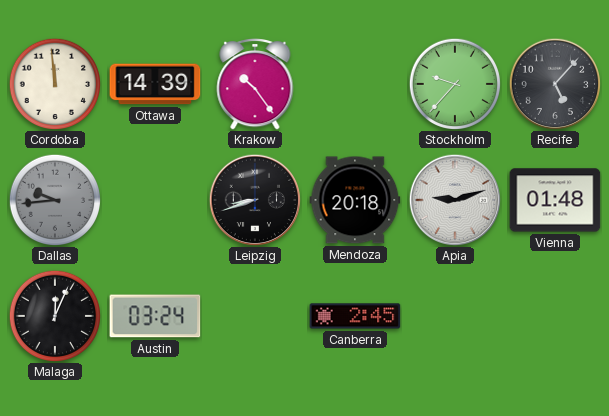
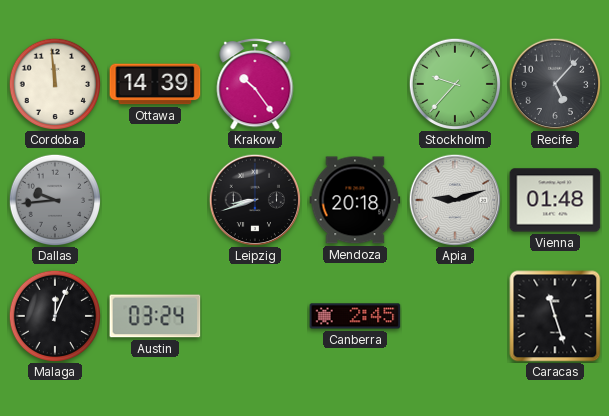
Caracas: none -> 11:27 (555, 316)
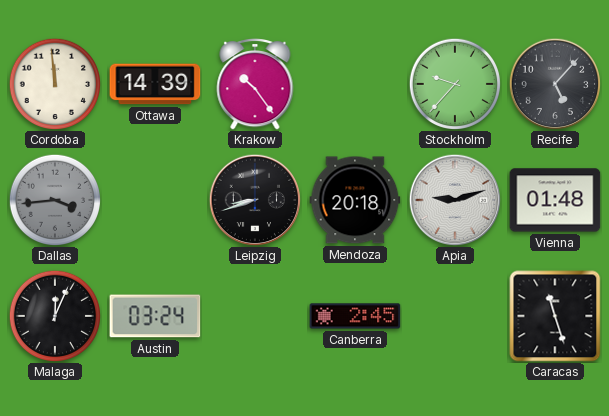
Dallas: 9:44 -> 3:44 (54, 199)
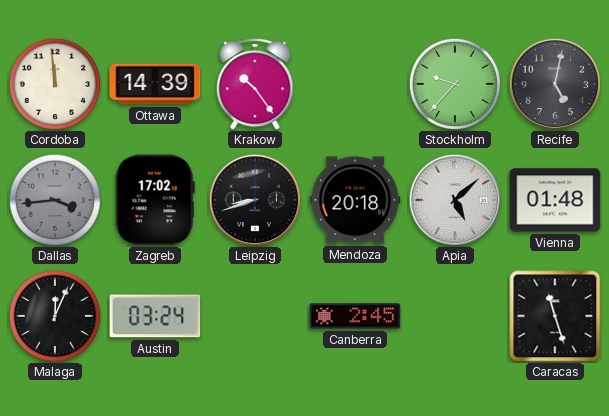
Recife: 5:07 -> 5:02 (555, 84)
Zagreb: none -> 17:02 (155, 200)
Apia: 9:12 -> 5:08 (455, 200)
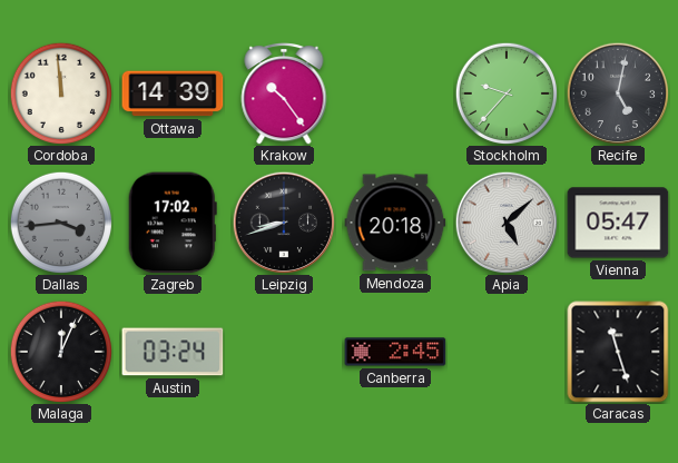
Vienna: 01:48 -> 05:47 (618, 223)
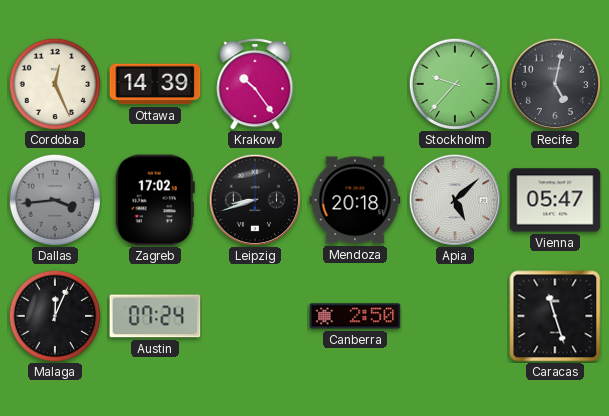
Cordoba: 11:59 -> 12:26 (54, 83)
Austin: 03:24 -> 07:24 (155, 316)
Canberra: 2:45 -> 2:50 (355, 316)
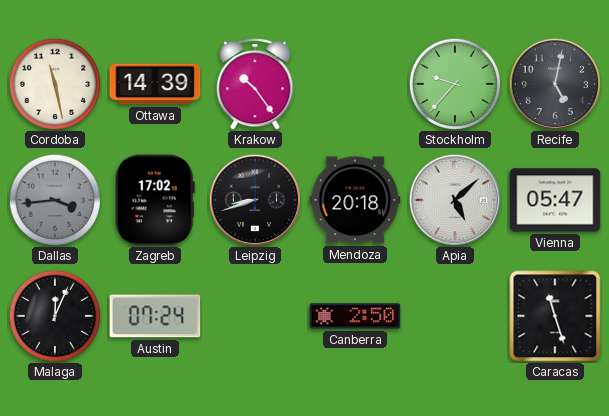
Cordoba: 12:26 -> 11:28 (54, 83)
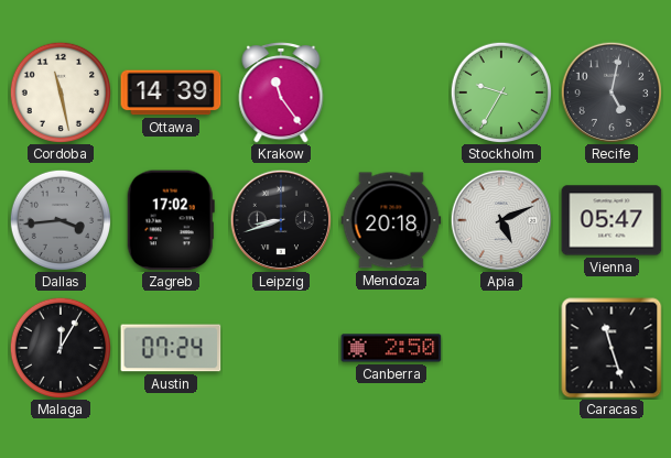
Krakow: 10:24 -> 11:24 (281, 94)
Stockholm: 9:37 -> 9:35 (500, 91)
Apia: 5:08 -> 5:11 (501, 220)
Malaga: 12:04 -> 12:05 (59, 347)
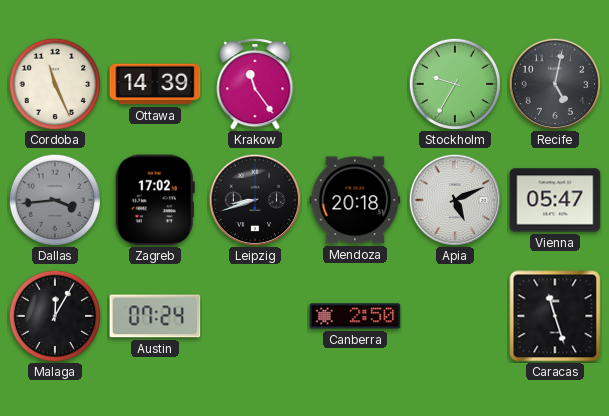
Cordoba: 11:28 -> 11:26 (54, 83)
